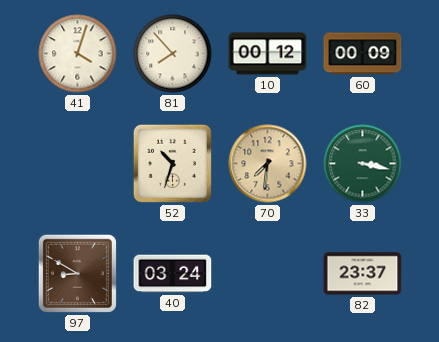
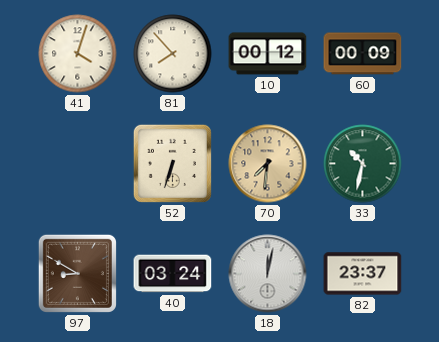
52: 10:33 -> 6:33 (172, 163)
33: 3:17 -> 10:32 (363, 164)
18: none -> 12:02 (268, 274)
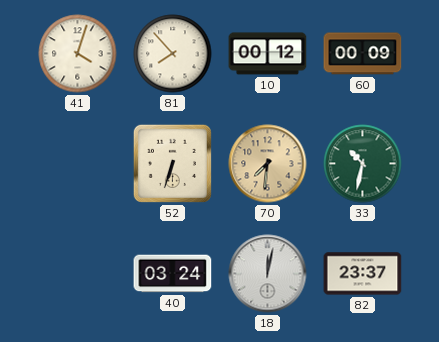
97: 8:50 -> none (77, 273)
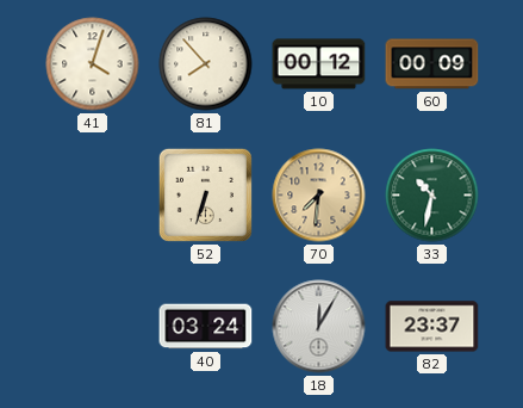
18: 12:02 -> 12:05 (319, 327)
